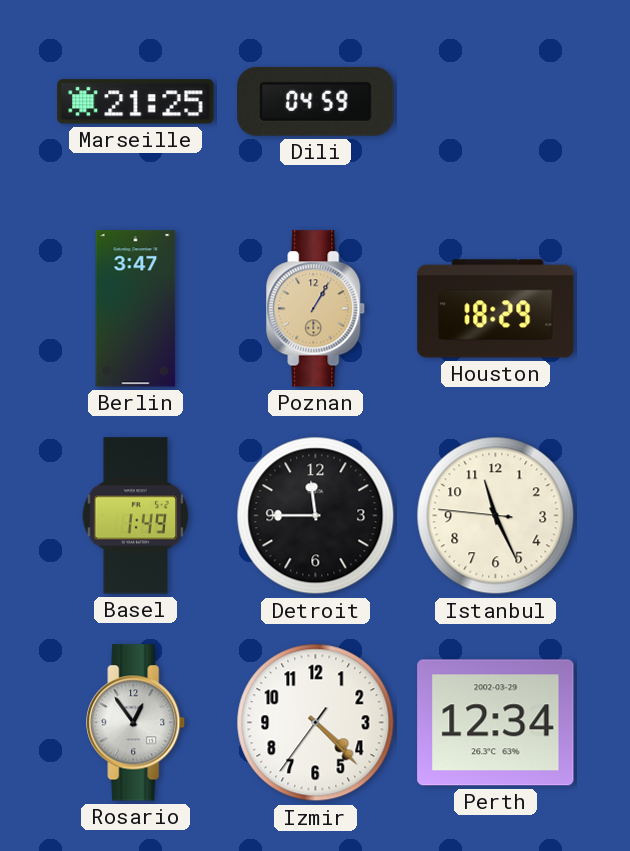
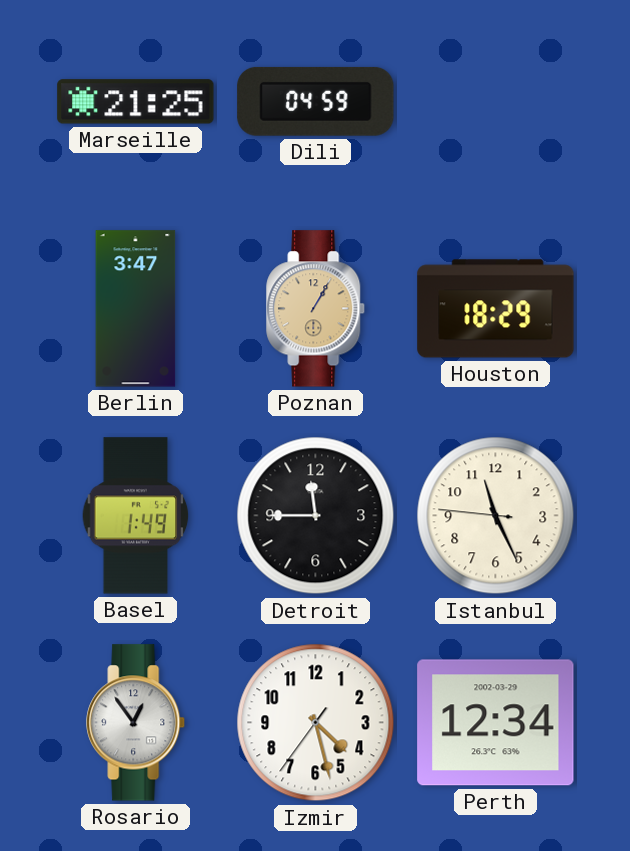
Izmir: 4:22 -> 4:27 (316, 723)
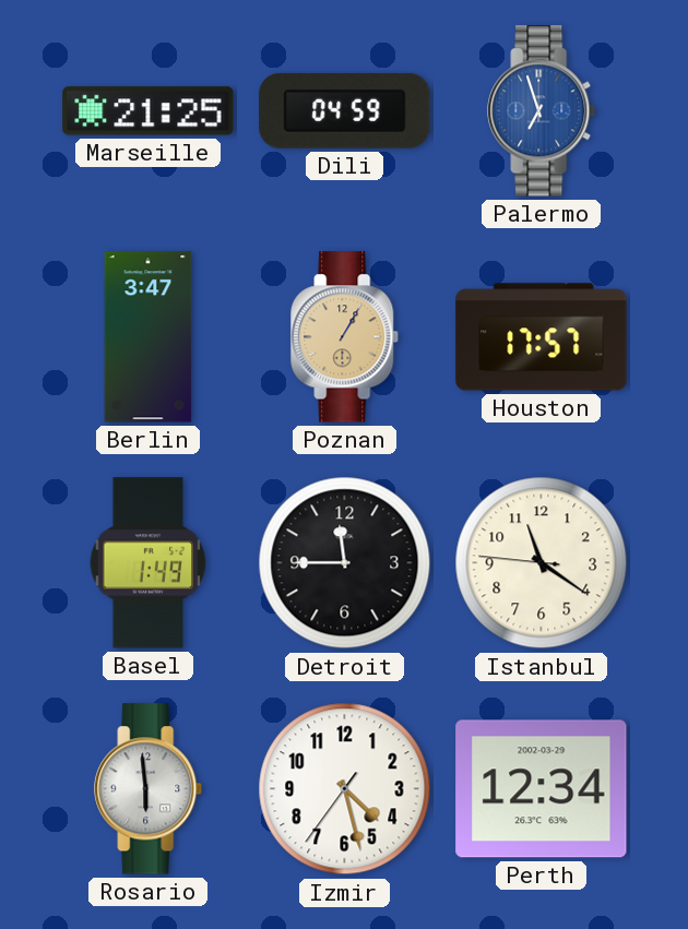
Palermo: none -> 6:57 (542, 111)
Houston: 18:29 -> 17:57 (542, 337)
Istanbul: 11:25 -> 11:20 (542, 563)
Rosario: 12:54 -> 5:59 (149, 789)
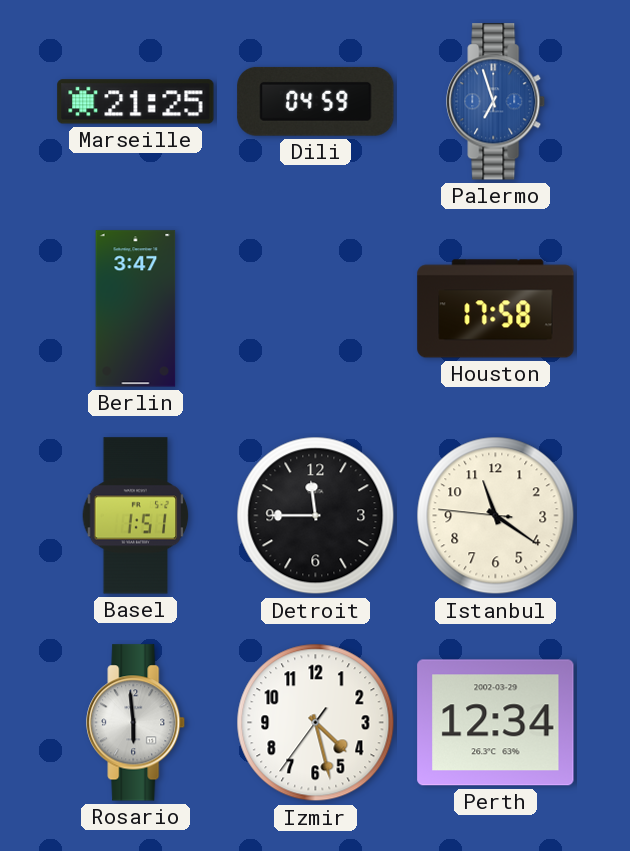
Poznan: 1:05 -> none (345, 337)
Houston: 17:57 -> 17:58 (496, 309)
Basel: 1:49 -> 1:51 (136, 516)
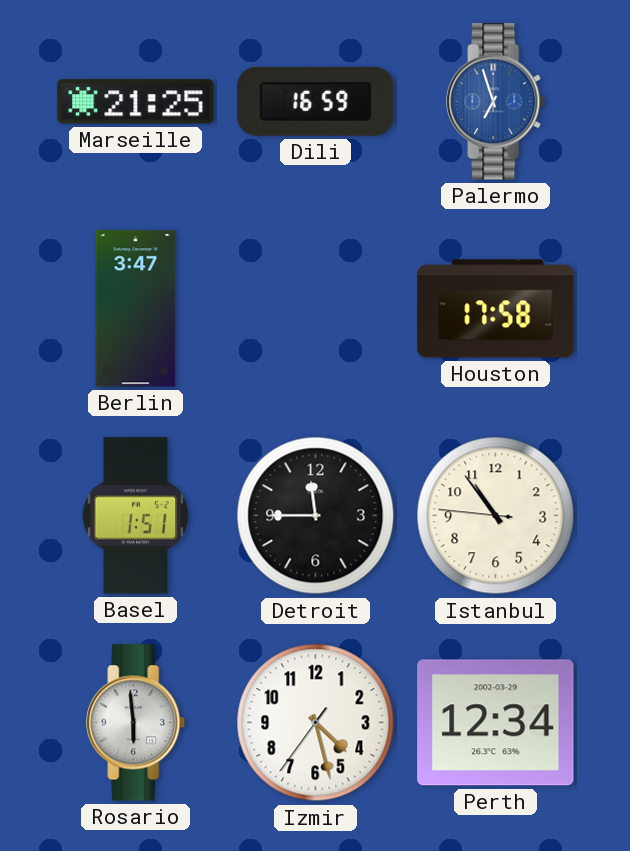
Dili: 04:59 -> 16:59 (316, 101)
Istanbul: 11:20 -> 10:53 (496, 516)
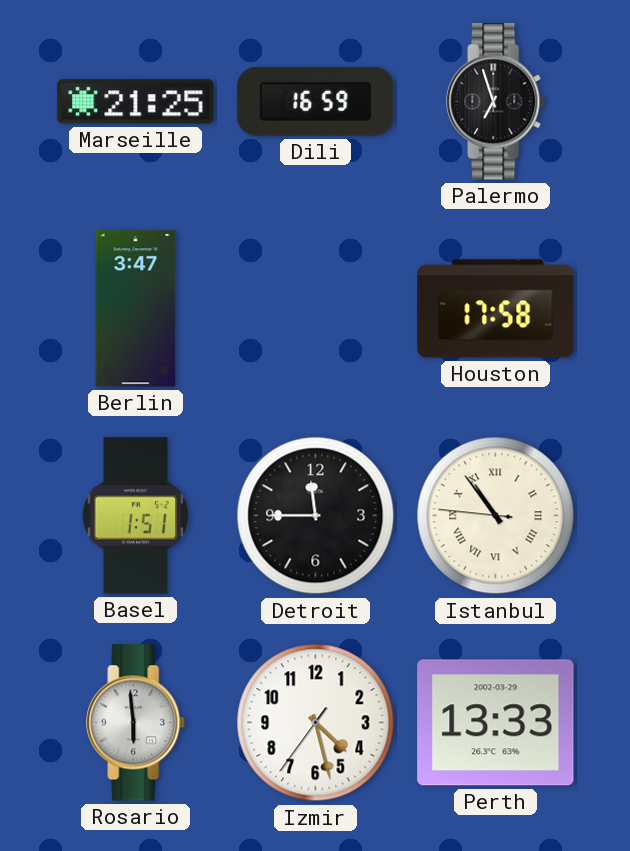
Palermo dial: blue -> black (496, 102)
Istanbul numerals: Arabic -> Roman (496, 516)
Perth: 12:34 -> 13:33 (496, 723)
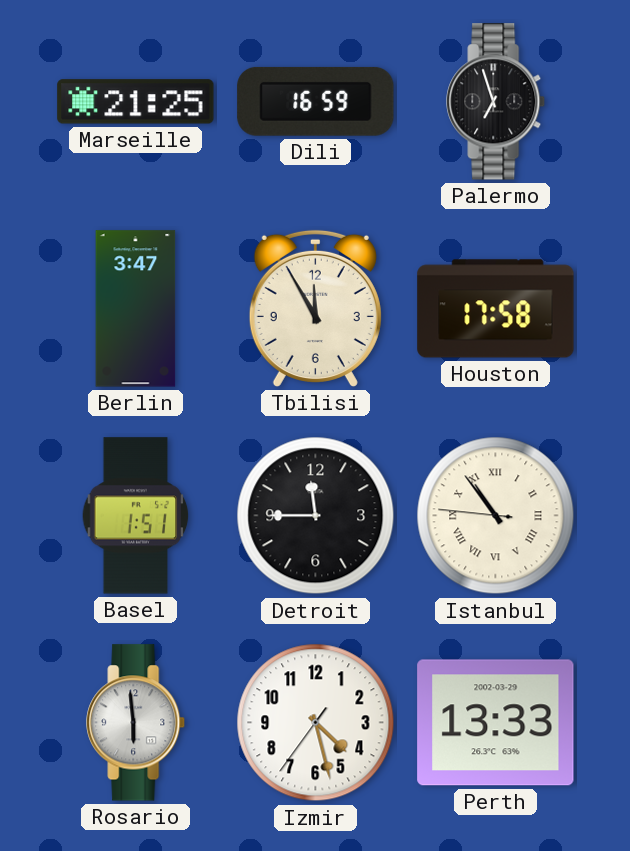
Tbilisi: none -> 11:55 (315, 308)
